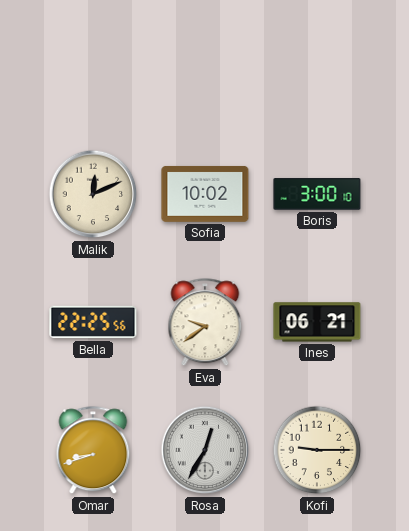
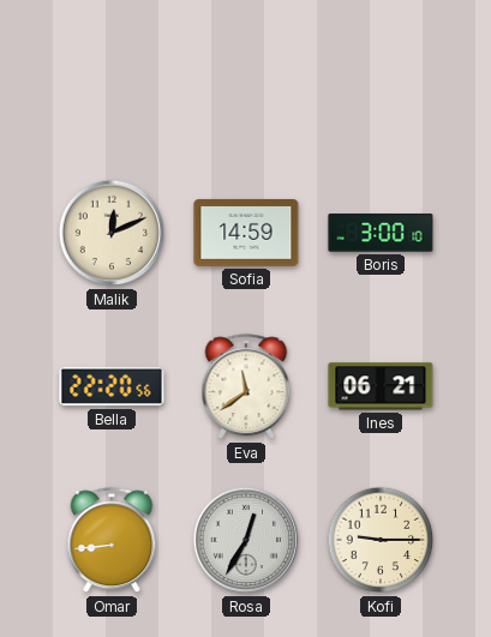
Sofia: 10:02 -> 14:59 (246, 233)
Bella: 22:25 -> 22:20 (112, 386)
Eva: 9:39 -> 11:39 (246, 387)
Omar: 8:42 -> 8:44 (112, 541)
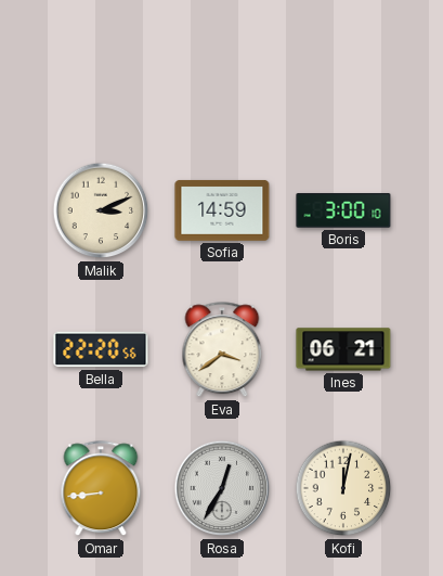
Malik: 12:11 -> 3:11 (101, 210)
Eva: 11:39 -> 3:39 (222, 350)
Kofi: 9:15 -> 12:02 (343, 488)
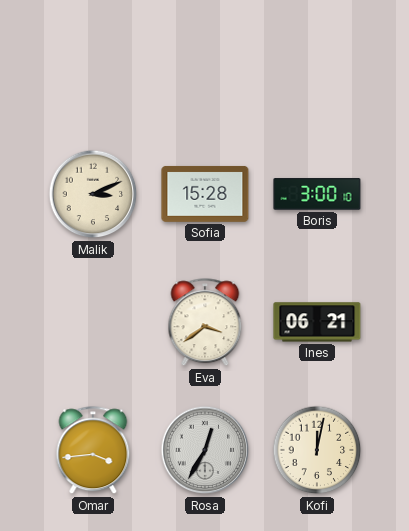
Sofia: 14:59 -> 15:28 (205, 194)
Bella: 22:20 -> none (101, 349)
Omar: 8:44 -> 3:44 (93, 451)
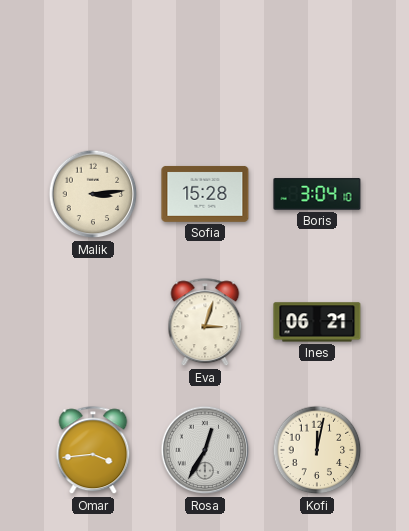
Malik: 3:11 -> 3:14 (93, 194)
Boris: 3:00 -> 3:04 (317, 194)
Eva: 3:39 -> 3:03 (205, 323)
